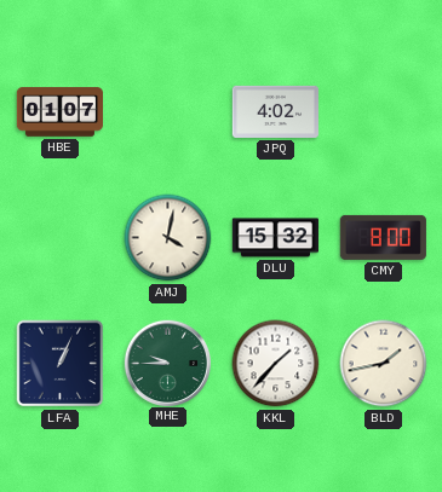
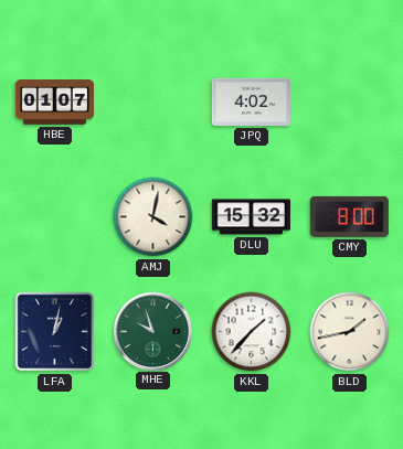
LFA: 1:04 -> 1:02 (55, 332)
MHE: 9:45 -> 9:57 (152, 331)
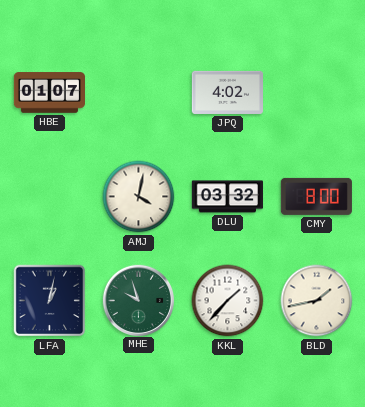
DLU: 15:32 -> 03:32 (227, 197)
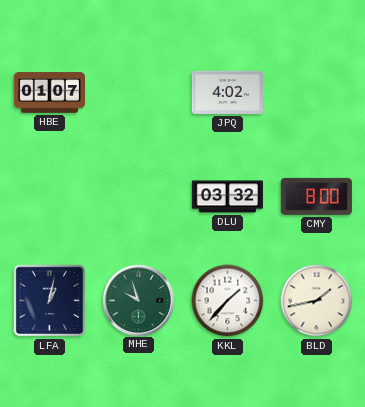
AMJ: 4:02 -> none (139, 197)
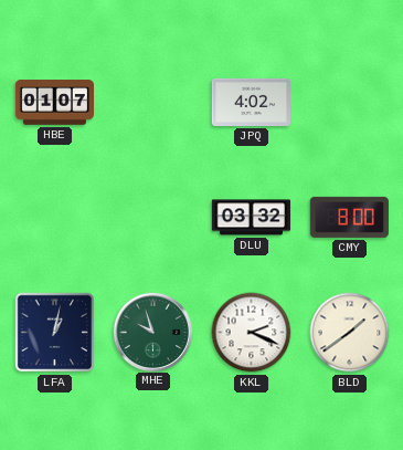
KKL: 1:37 -> 2:19 (252, 333)
BLD: 1:43 -> 1:39 (350, 333)
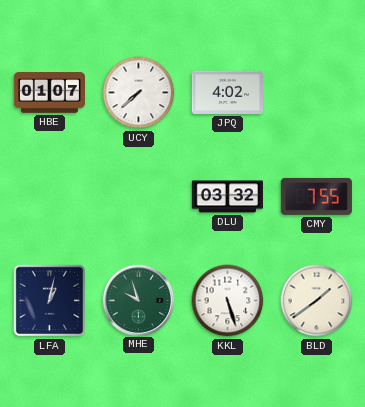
UCY: none -> 7:38 (139, 93)
CMY: 8:00 -> 7:55 (316, 196)
KKL: 2:19 -> 5:27 (228, 301)
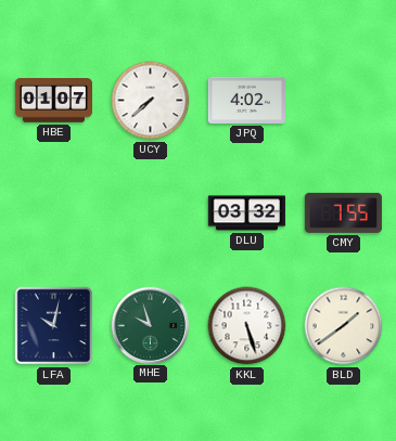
LFA: 1:02 -> 10:02 (54, 326)
